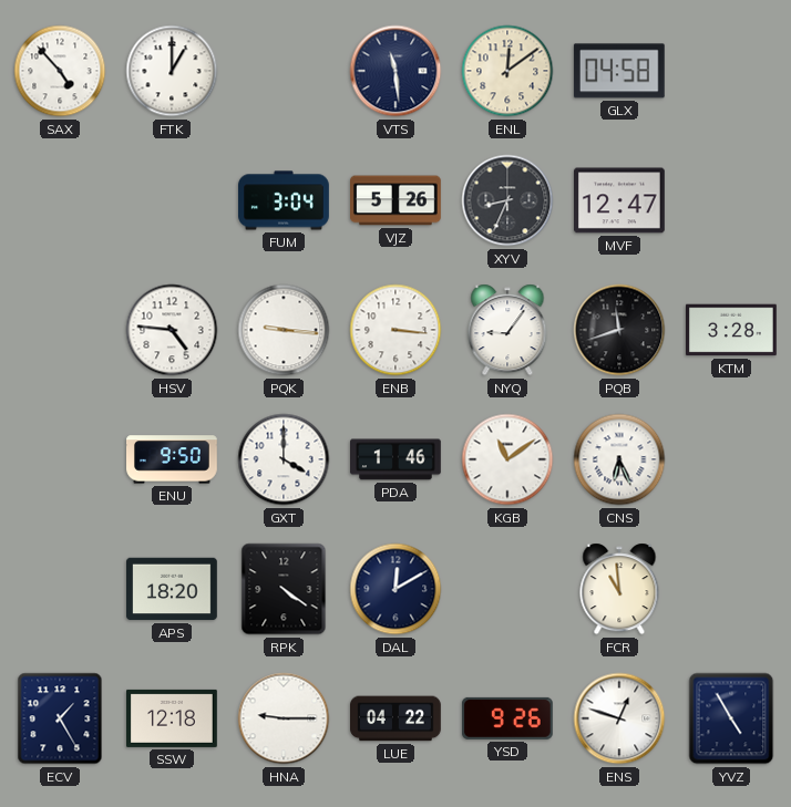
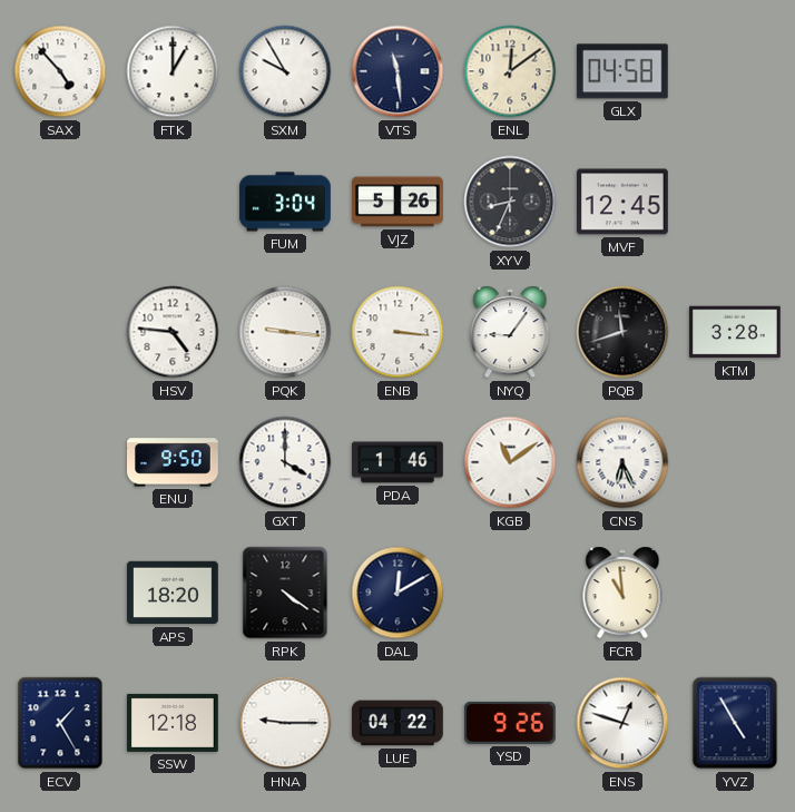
SXM: none -> 9:55 (285, 71)
MVF: 12:47 -> 12:45 (624, 202)
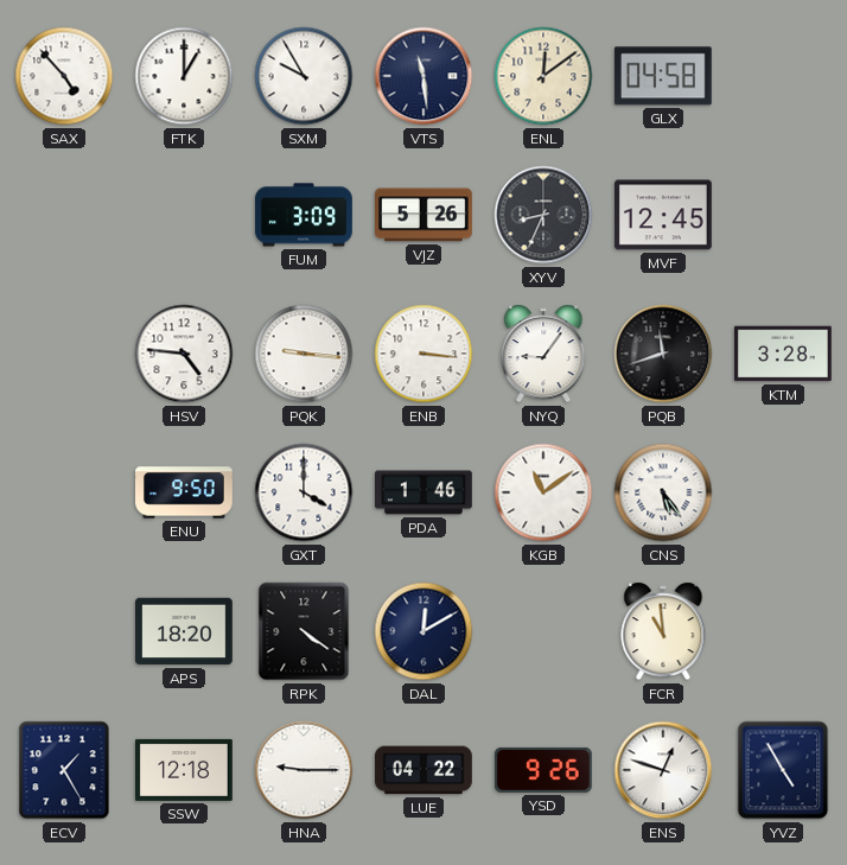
FUM: 3:04 -> 3:09 (304, 215)
CNS: 6:26 -> 5:24 (663, 492)
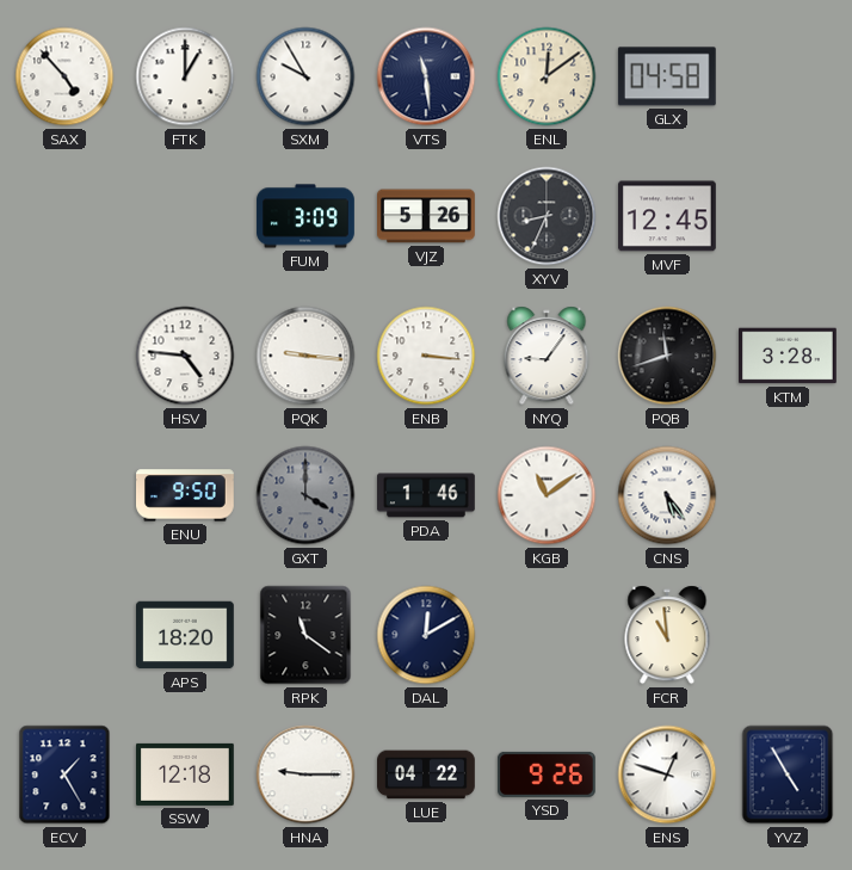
GXT dial: white -> grey (305, 495)
RPK: 4:21 -> 11:21 (305, 635)
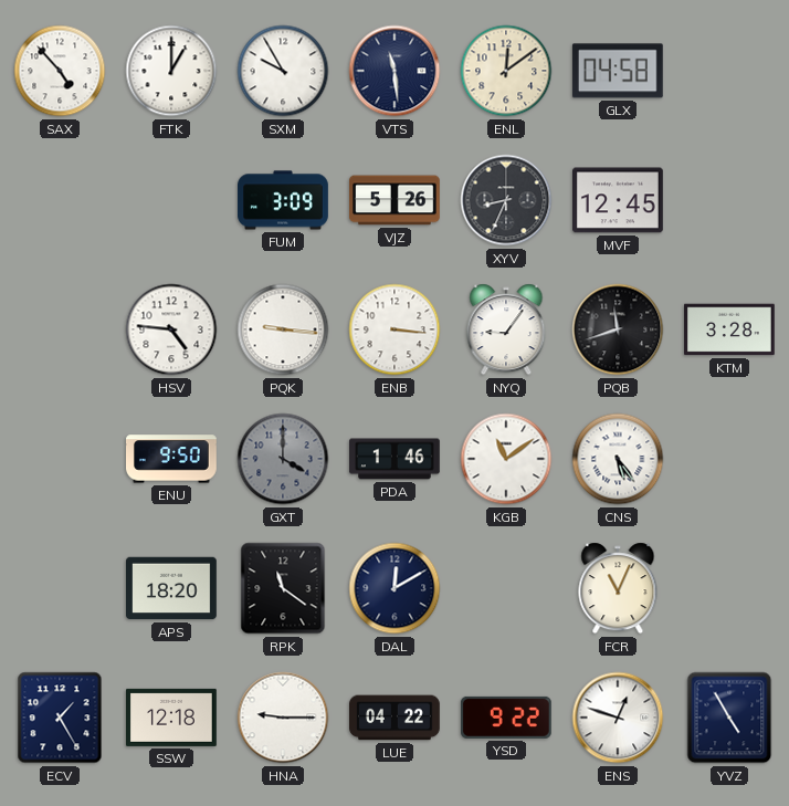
FCR: 10:59 -> 11:04 (618, 588)
YSD: 9:26 -> 9:22 (506, 718)
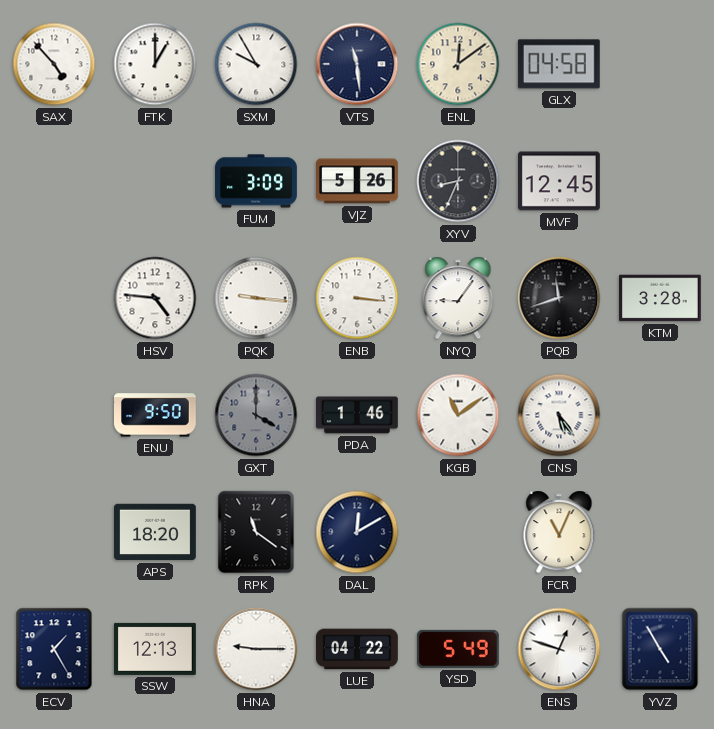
SSW: 12:18 -> 12:13 (156, 649)
YSD: 9:22 -> 5:49 (458, 649)
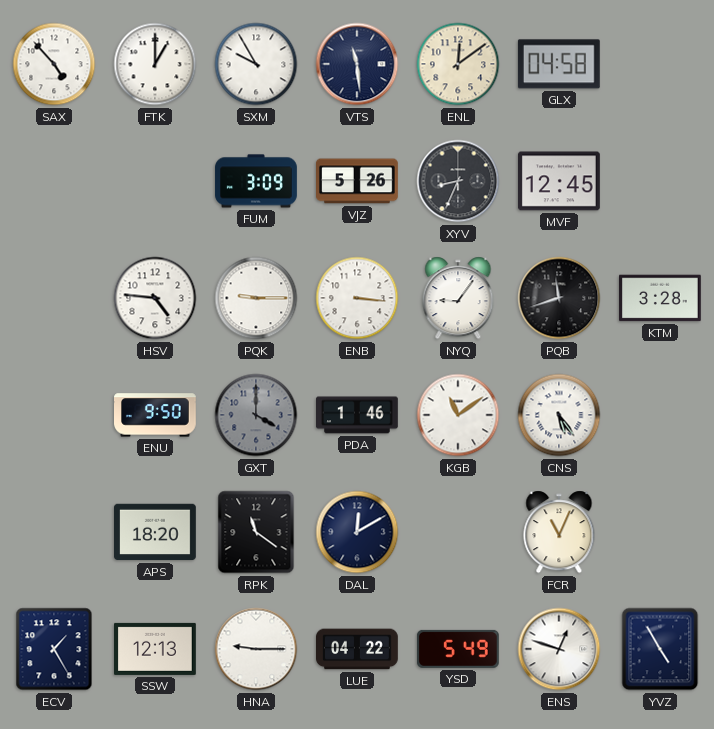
PQK: 9:16 -> 9:15 (256, 298)
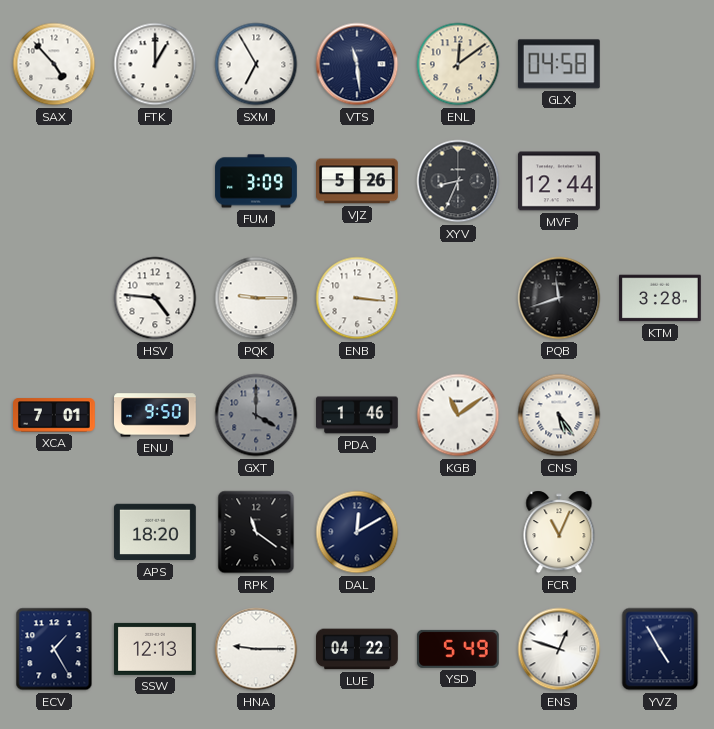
SXM: 9:55 -> 6:55 (256, 64)
MVF: 12:45 -> 12:44 (560, 181)
NYQ: 9:06 -> none (458, 298)
XCA: none -> 7:01 (55, 415)
